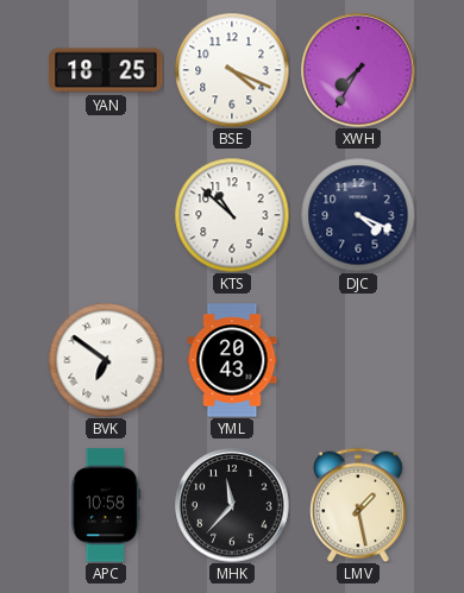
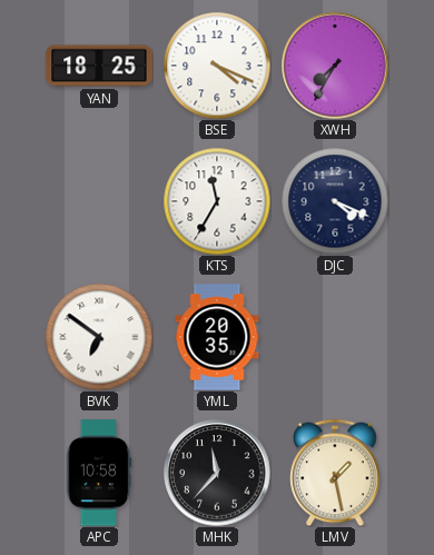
KTS: 10:52 -> 11:35 (217, 201)
YML: 20:43 -> 20:35 (217, 337)
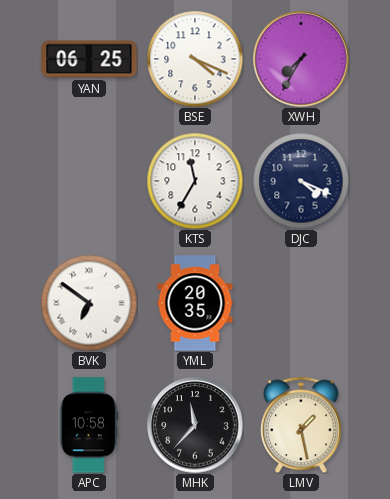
YAN: 18:25 -> 06:25 (89, 59)
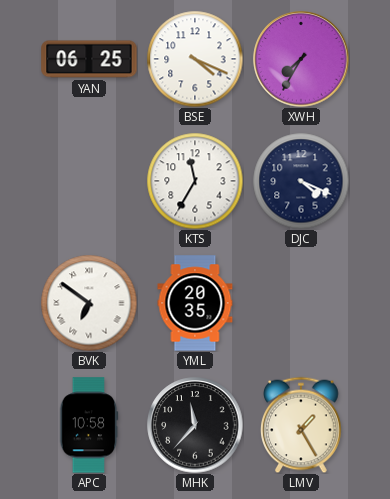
LMV: 1:28 -> 1:25 (302, 425)
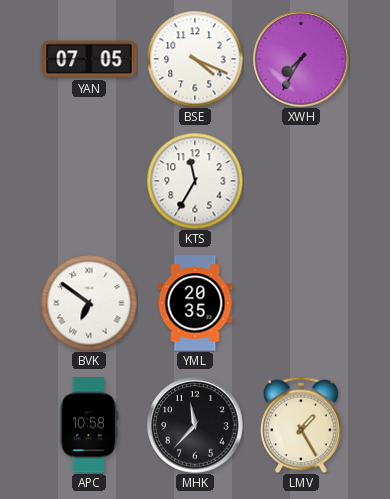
YAN: 06:25 -> 07:05 (89, 59)
DJC: 4:19 -> none (301, 181)
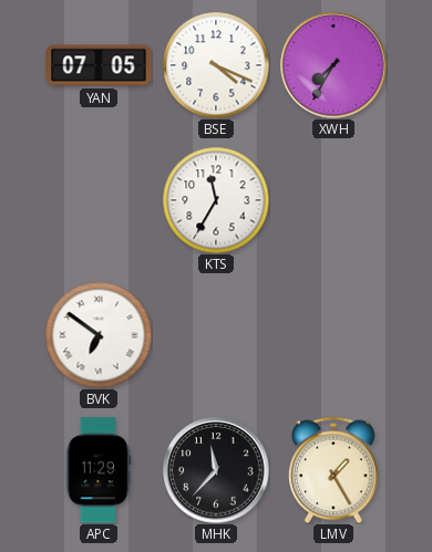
YML: 20:35 -> none (195, 303)
APC: 10:58 -> 11:29 (99, 470)
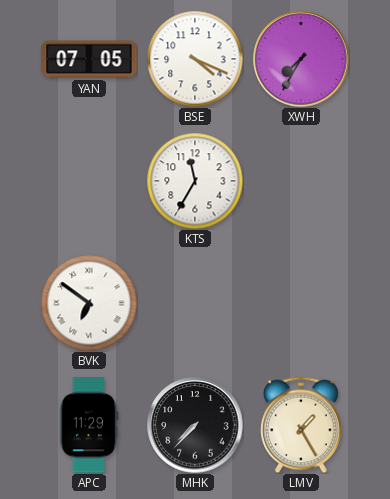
MHK: 11:37 -> 7:37 (195, 425)
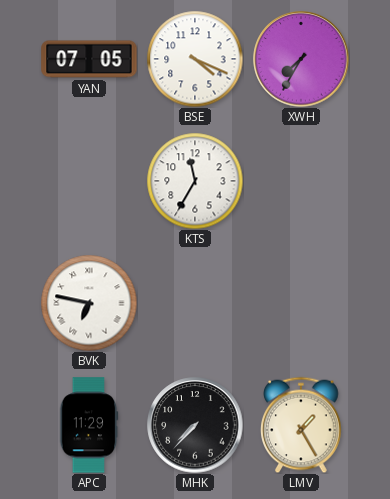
BVK: 6:51 -> 6:47 (89, 303)
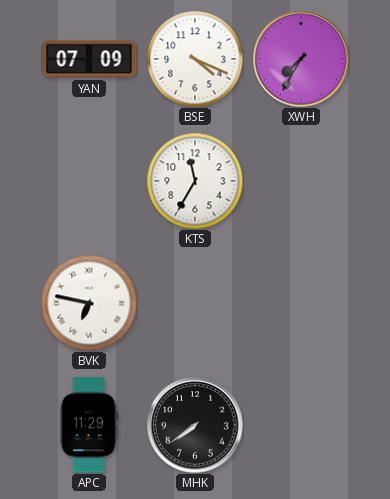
YAN: 07:05 -> 07:09 (89, 59)
MHK: 7:37 -> 7:39 (195, 425)
LMV: 1:25 -> none (302, 425)
